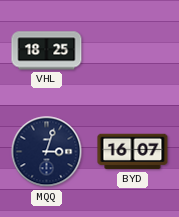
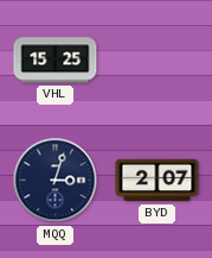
VHL: 18:25 -> 15:25 (56, 61)
BYD: 16:07 -> 2:07 (158, 181)
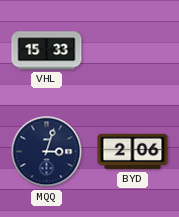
VHL: 15:25 -> 15:33 (47, 51)
BYD: 2:07 -> 2:06 (133, 152)
